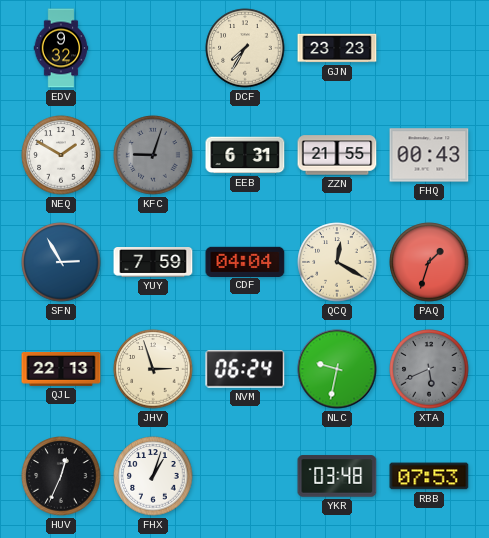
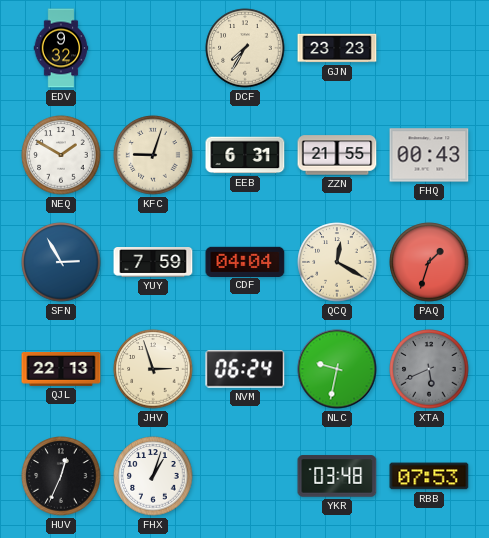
KFC dial: grey -> cream (153, 155)
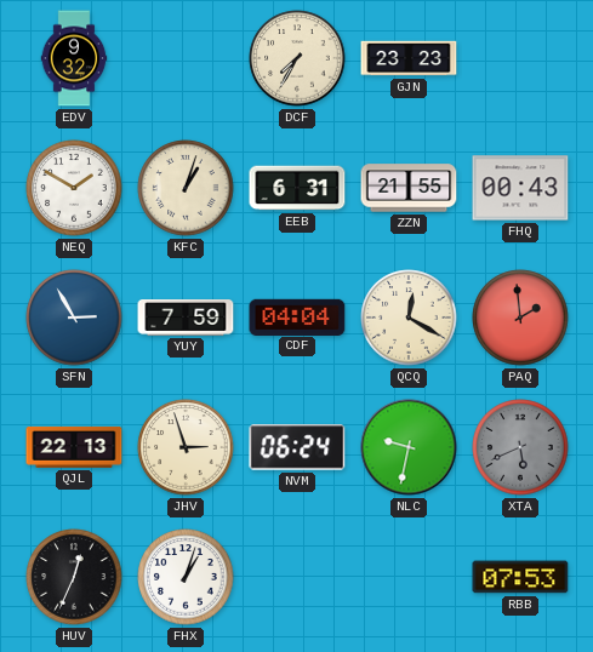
KFC: 9:03 -> 1:03 (186, 188)
PAQ: 1:33 -> 1:59 (520, 318)
YKR: 03:48 -> none (337, 476)
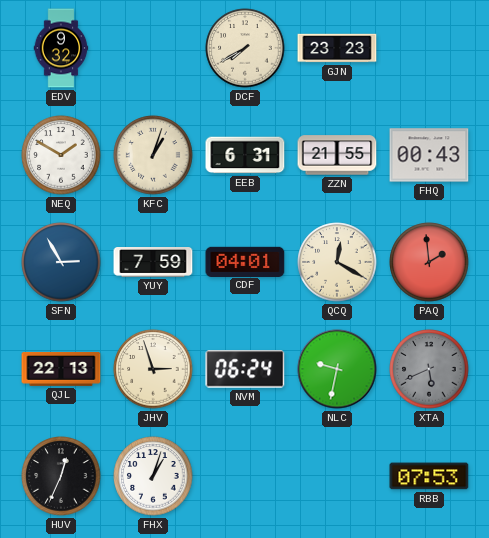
DCF: 7:35 -> 7:40 (245, 48)
CDF: 04:04 -> 04:01 (245, 261)
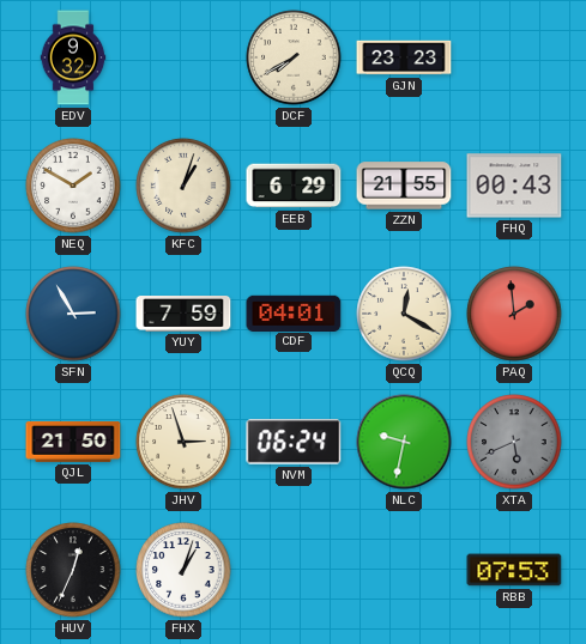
EEB: 6:31 -> 6:29 (294, 186)
QJL: 22:13 -> 21:50 (73, 442)
